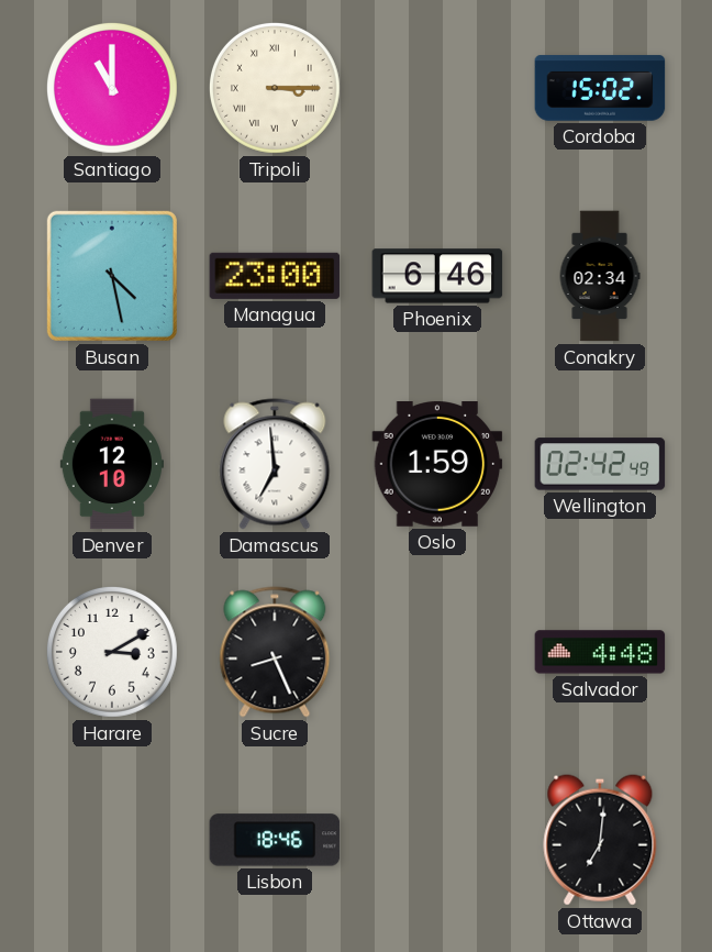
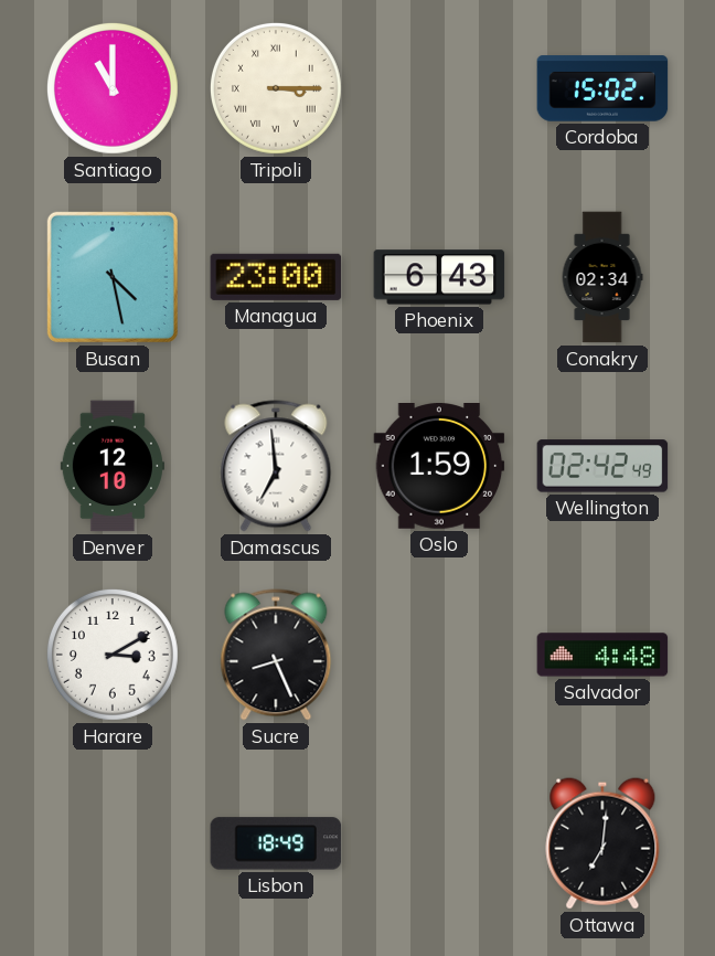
Phoenix: 6:46 -> 6:43 (439, 277)
Lisbon: 18:46 -> 18:49 (276, 843)
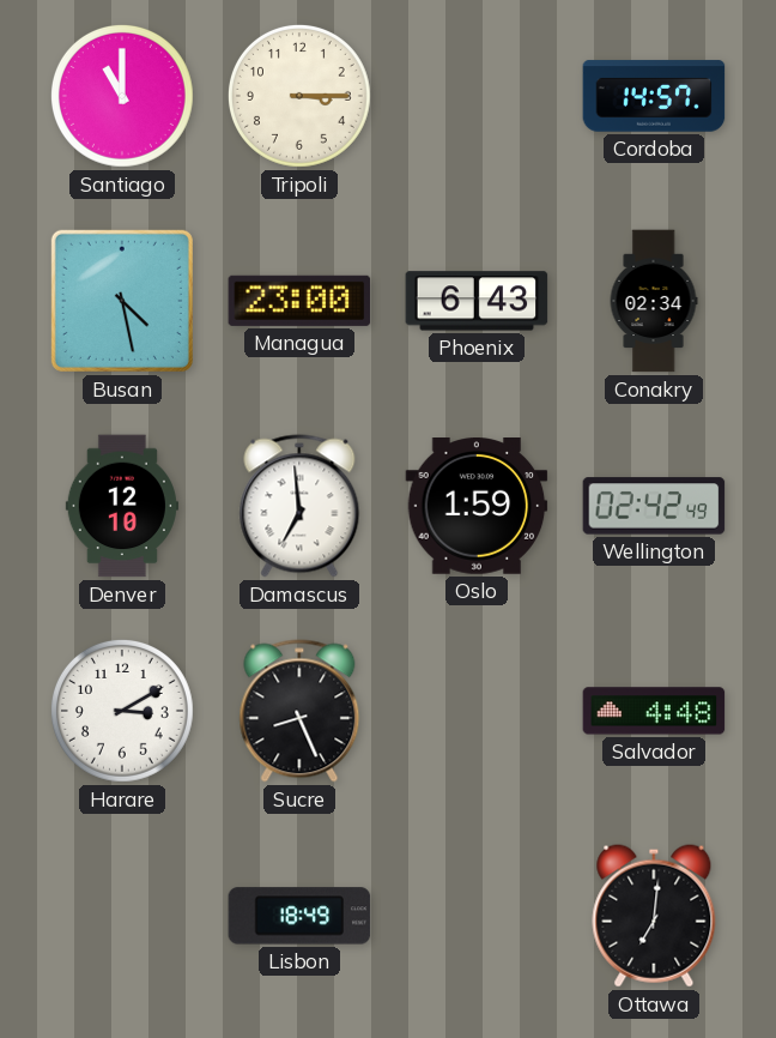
Tripoli numerals: Roman -> Arabic (299, 96)
Cordoba: 15:02 -> 14:57 (654, 96)
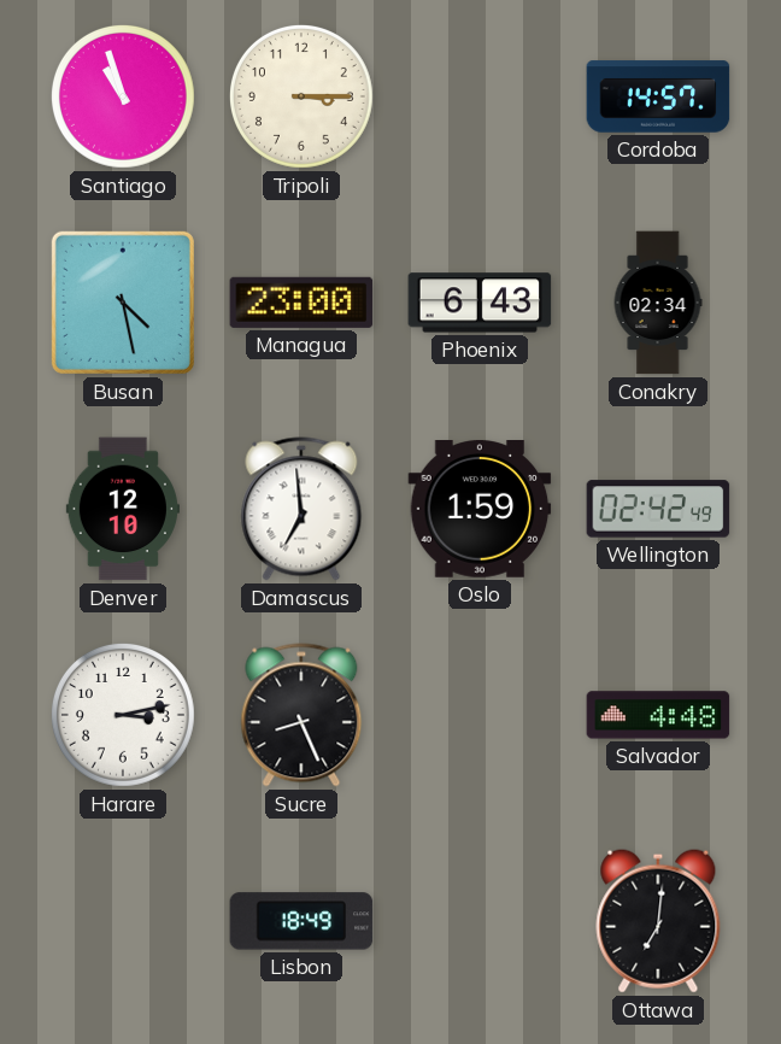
Santiago: 11:00 -> 10:57 (123, 96)
Harare: 3:10 -> 3:13 (123, 715)
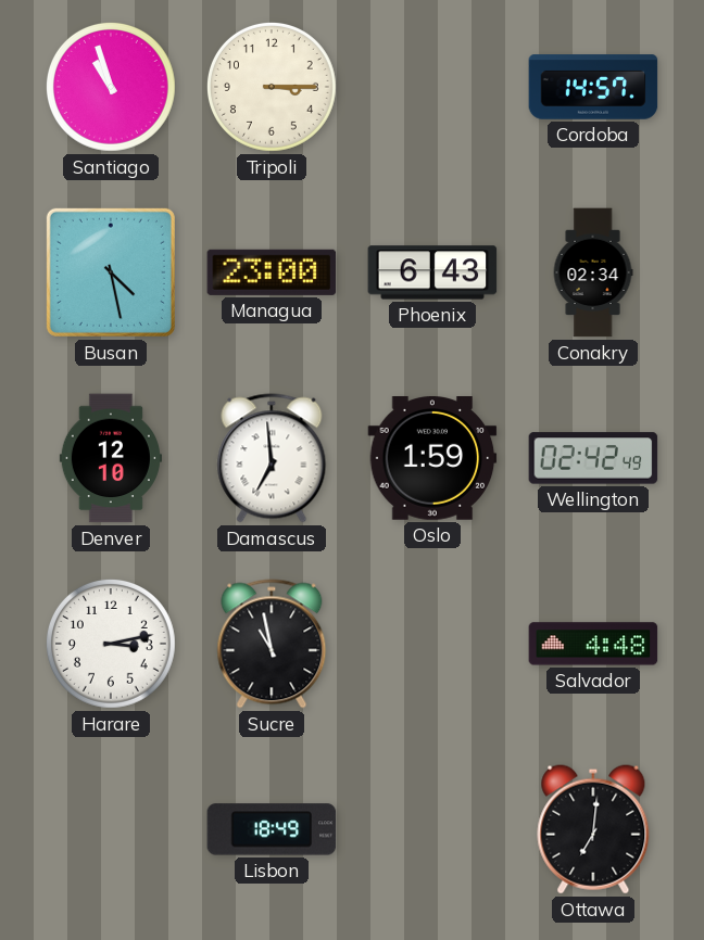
Sucre: 8:26 -> 10:58 (272, 644)
